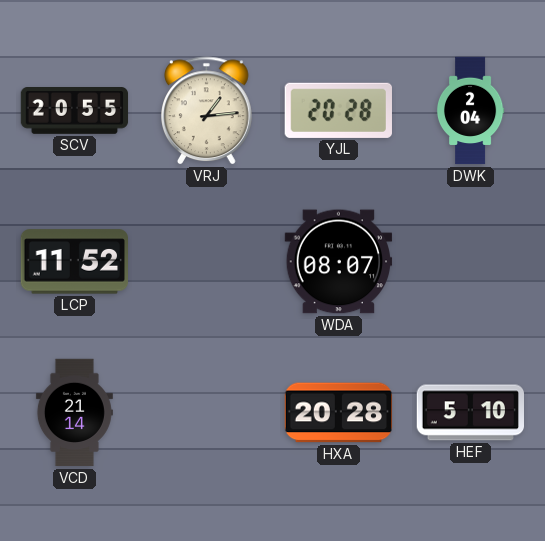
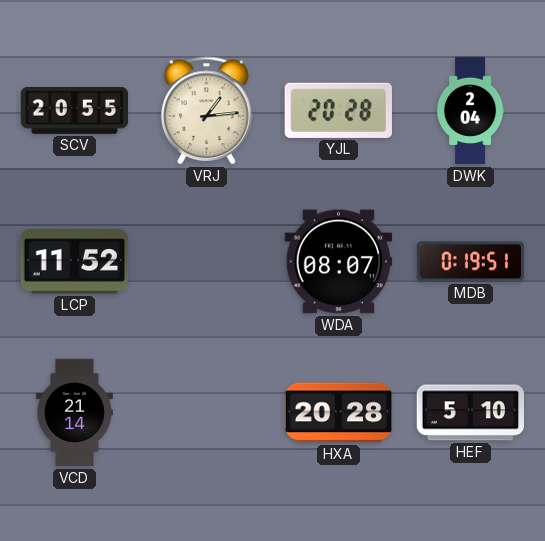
MDB: none -> 0:19 (471, 262)
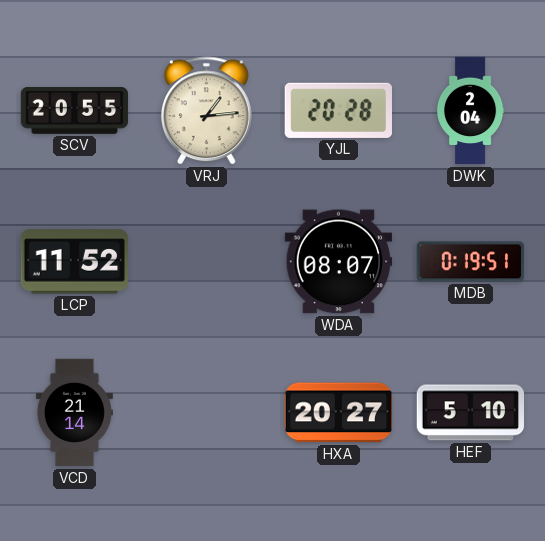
HXA: 20:28 -> 20:27 (339, 413)
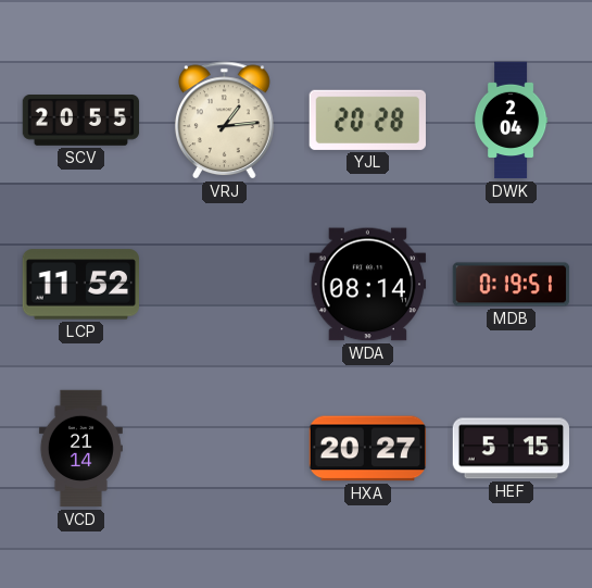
WDA: 08:07 -> 08:14 (368, 285)
HEF: 5:10 -> 5:15 (511, 449)
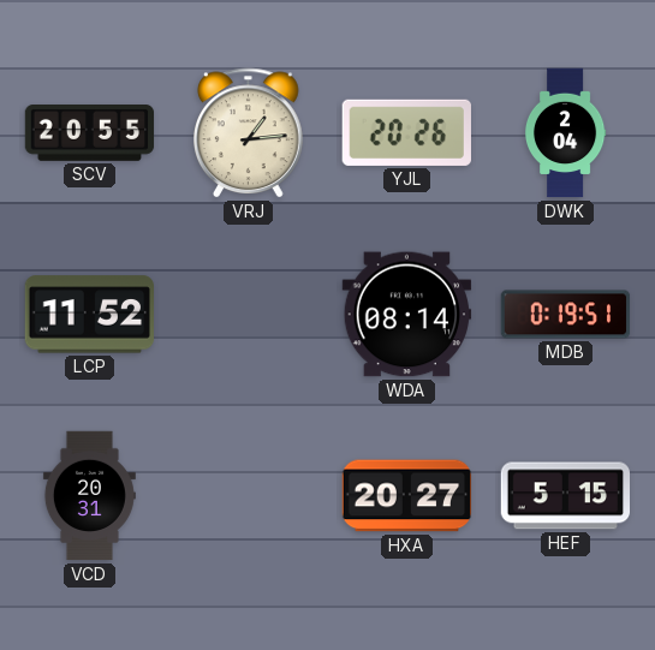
YJL: 20:28 -> 20:26 (406, 132)
VCD: 21:14 -> 20:31 (89, 496)
